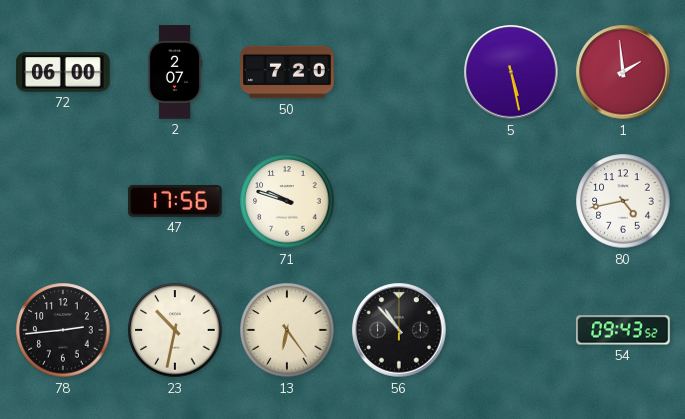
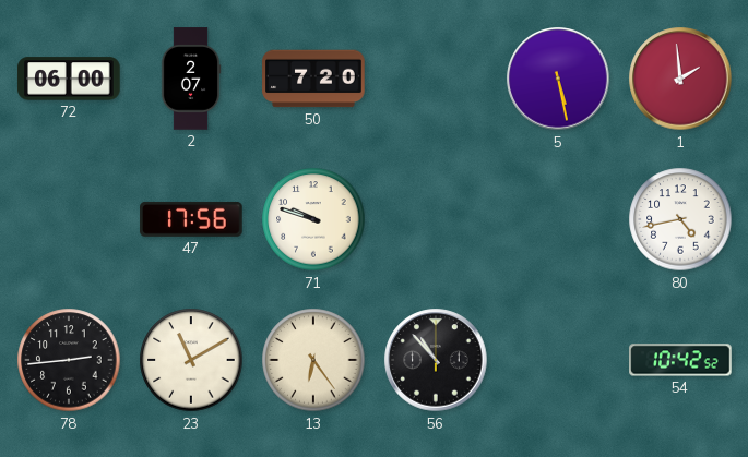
23: 10:32 -> 11:10 (191, 360)
54: 09:43 -> 10:42 (680, 360)
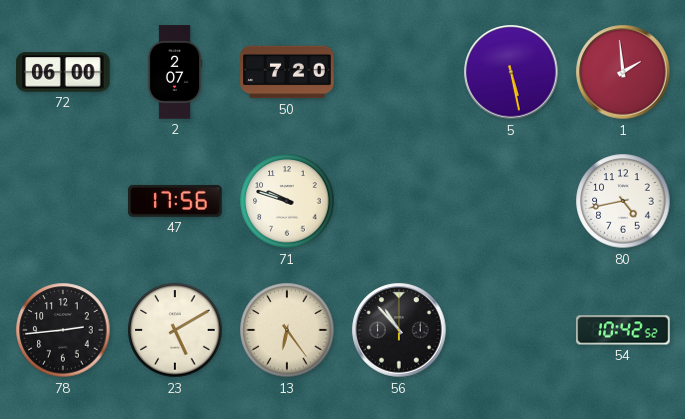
23: 11:10 -> 5:10 (175, 330)
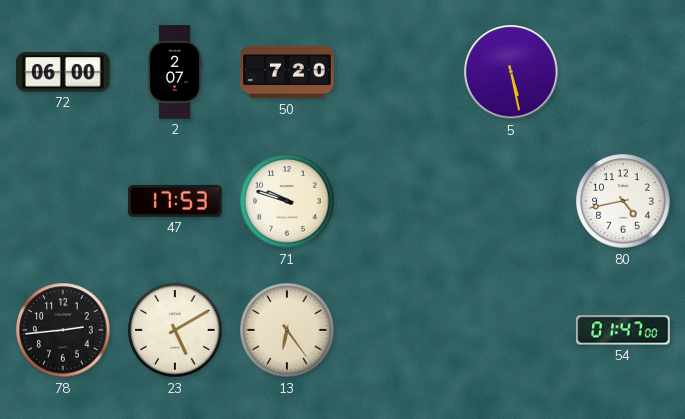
1: 1:59 -> none (623, 72)
47: 17:56 -> 17:53 (175, 201)
56: 10:53 -> none (399, 330)
54: 10:42 -> 01:47 (623, 330)
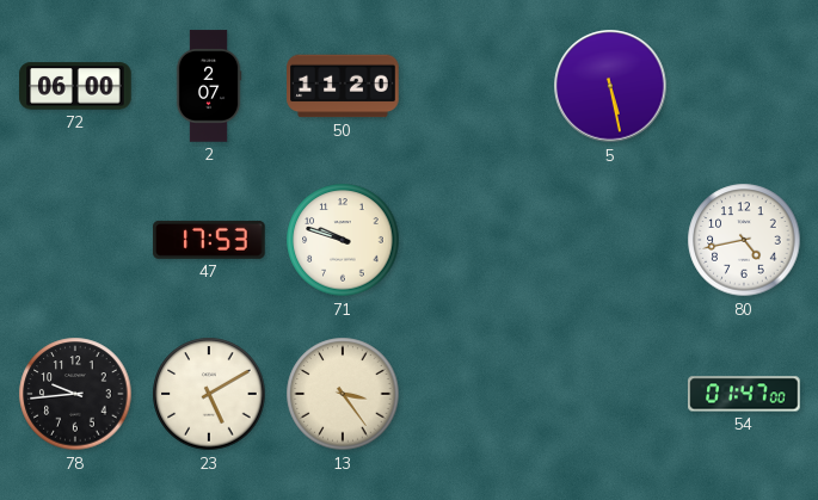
50: 7:20 -> 11:20 (343, 86)
78: 2:44 -> 9:44 (75, 394)
13: 6:24 -> 3:24 (343, 394)
